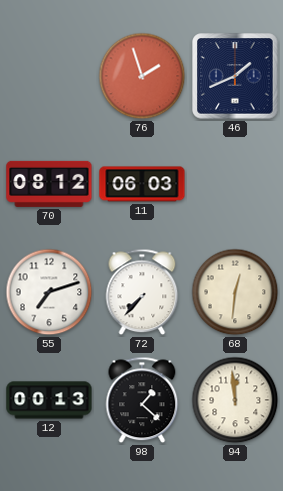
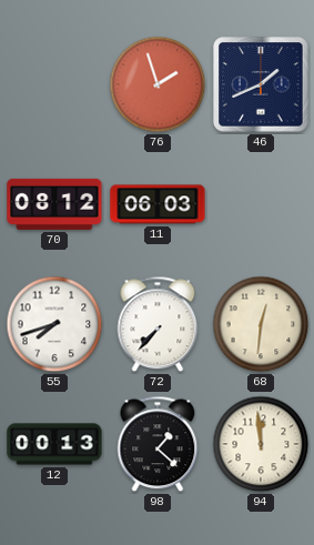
55: 7:12 -> 7:42 (54, 324)
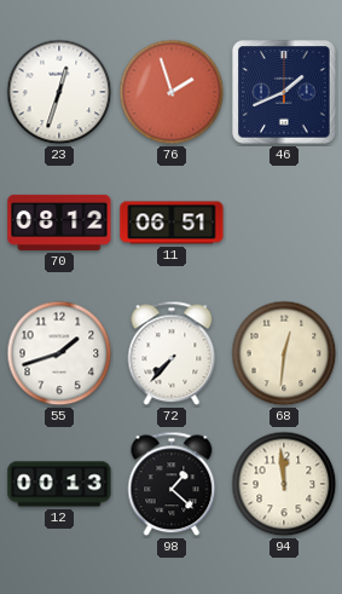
23: none -> 12:33 (59, 92)
11: 06:03 -> 06:51 (172, 223)
55: 7:42 -> 1:42 (59, 353)
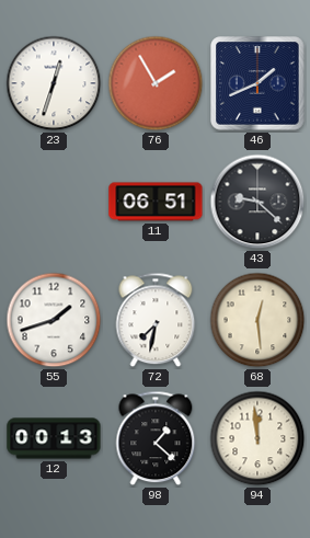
76: 1:57 -> 1:55 (156, 83)
70: 08:12 -> none (59, 223)
43: none -> 9:22 (257, 202)
72: 7:37 -> 7:32 (156, 320)
68: 12:31 -> 12:29 (257, 320)
